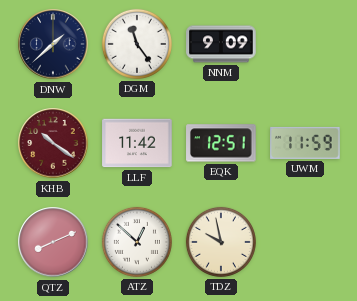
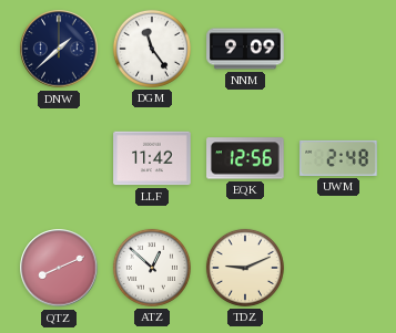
KHB: 10:21 -> none (53, 143)
EQK: 12:51 -> 12:56 (245, 158)
UWM: 11:59 -> 2:48 (338, 158)
TDZ: 9:58 -> 9:11 (245, 268)
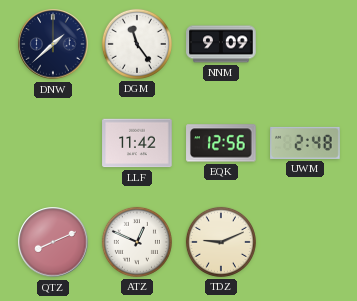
ATZ: 12:52 -> 12:49 (137, 242)
